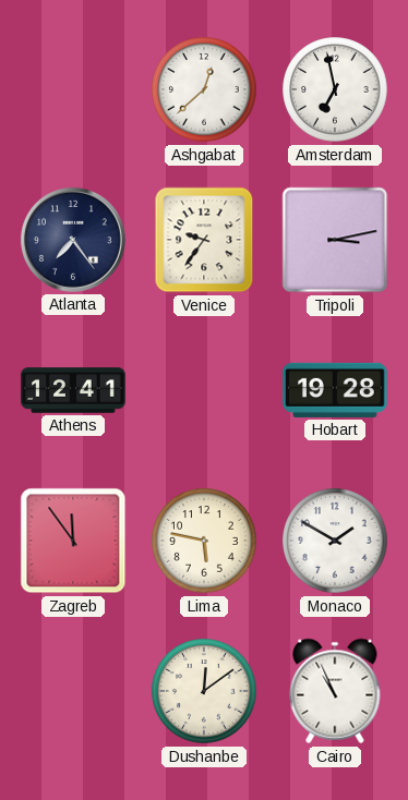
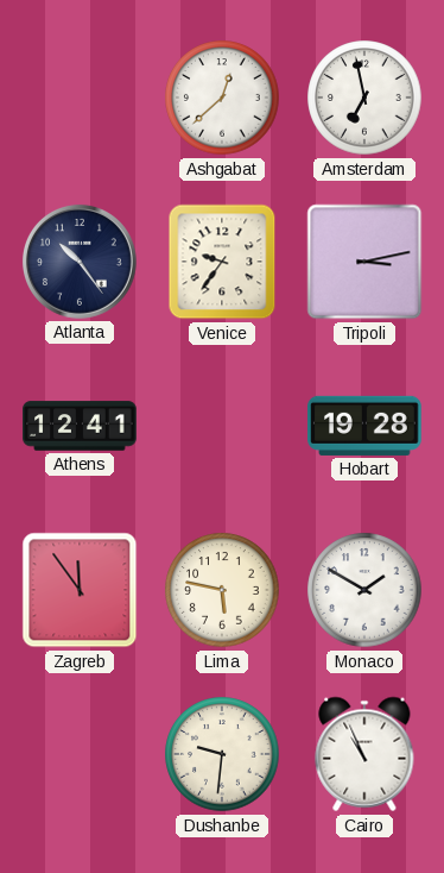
Atlanta: 7:24 -> 10:24 (80, 262)
Dushanbe: 12:09 -> 9:31 (222, 754)
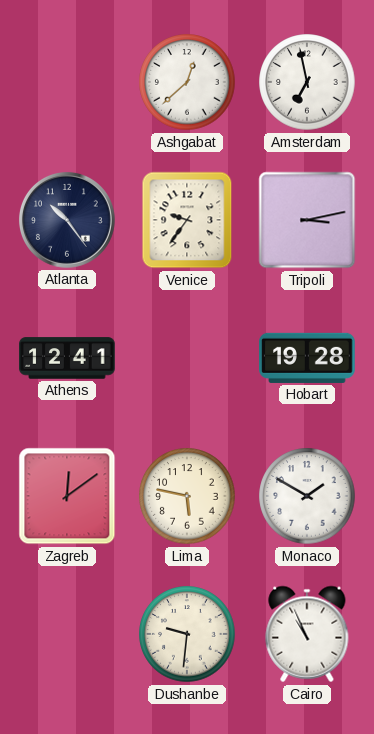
Zagreb: 11:54 -> 12:09 (67, 496)
